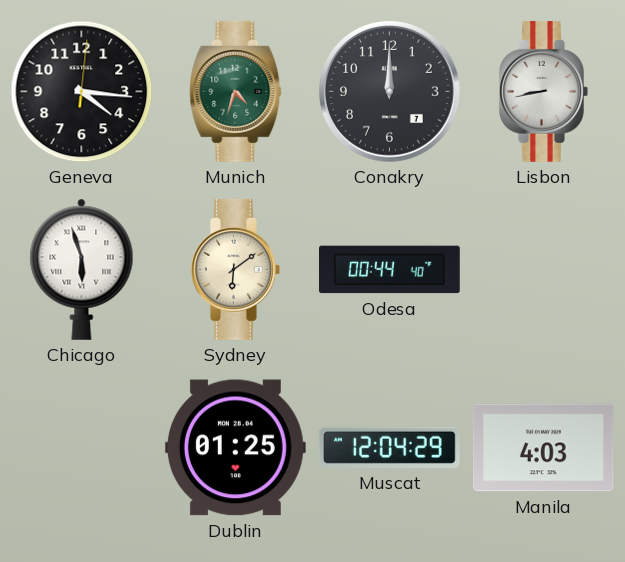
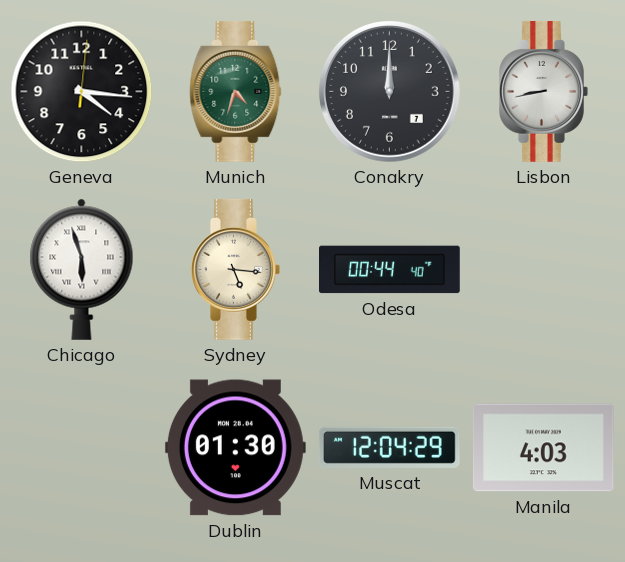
Sydney: 6:09 -> 5:16 (236, 269)
Dublin: 01:25 -> 01:30 (235, 448)
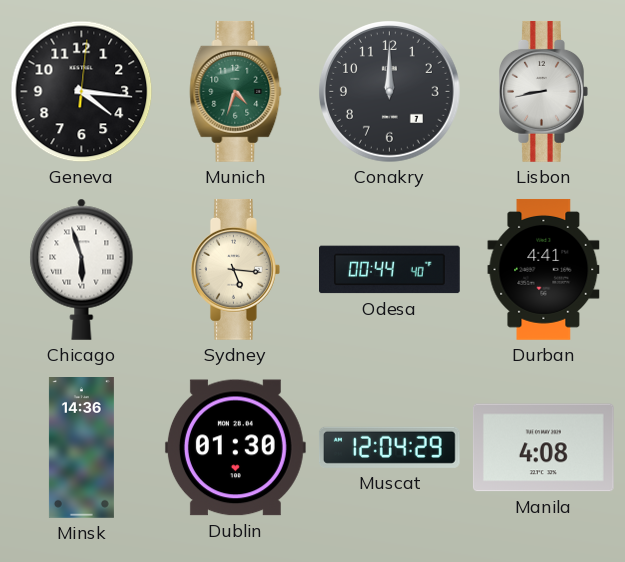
Durban: none -> 4:41 (544, 269)
Minsk: none -> 14:36 (81, 448)
Manila: 4:03 -> 4:08 (543, 448)
